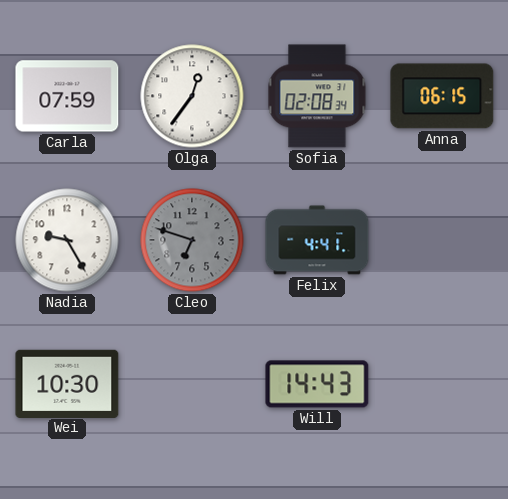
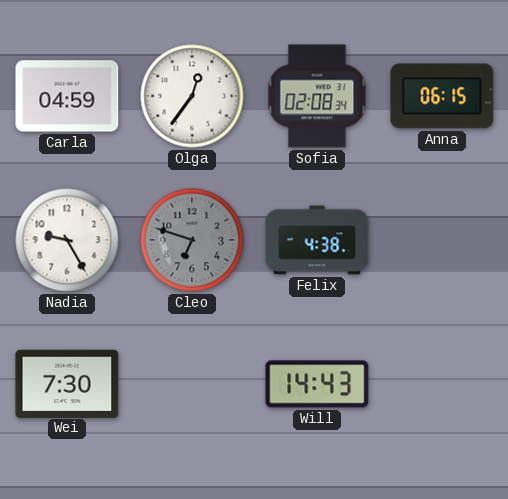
Carla: 07:59 -> 04:59 (67, 96)
Felix: 4:41 -> 4:38 (317, 240)
Wei: 10:30 -> 7:30 (67, 383)
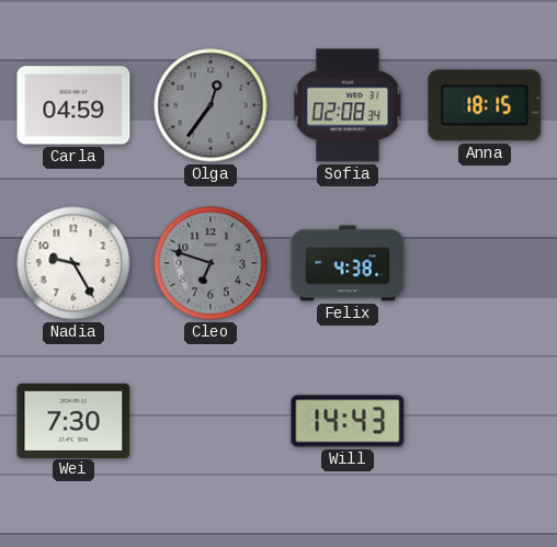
Olga dial: white -> grey (211, 105)
Anna: 06:15 -> 18:15 (485, 105)
